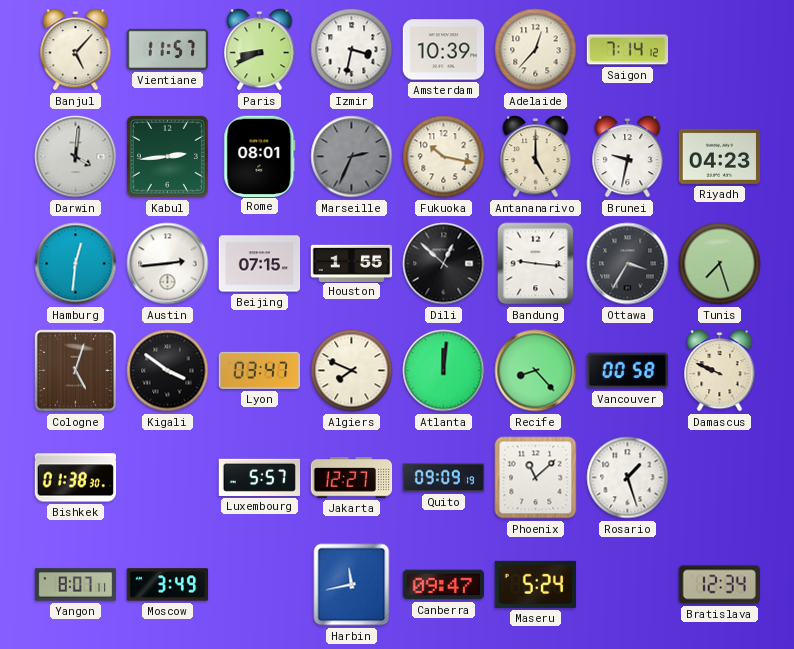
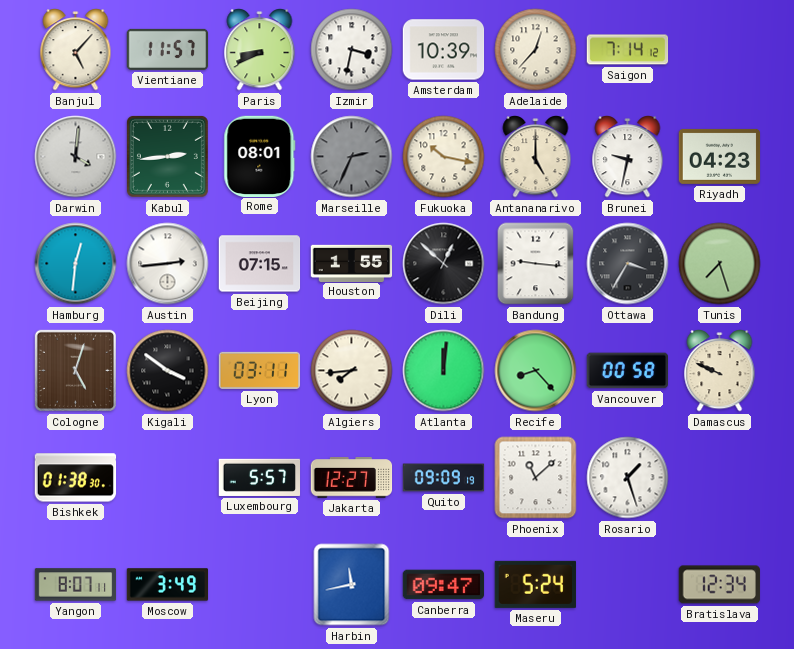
Lyon: 03:47 -> 03:11 (260, 370)
Algiers: 7:49 -> 7:44 (352, 371)
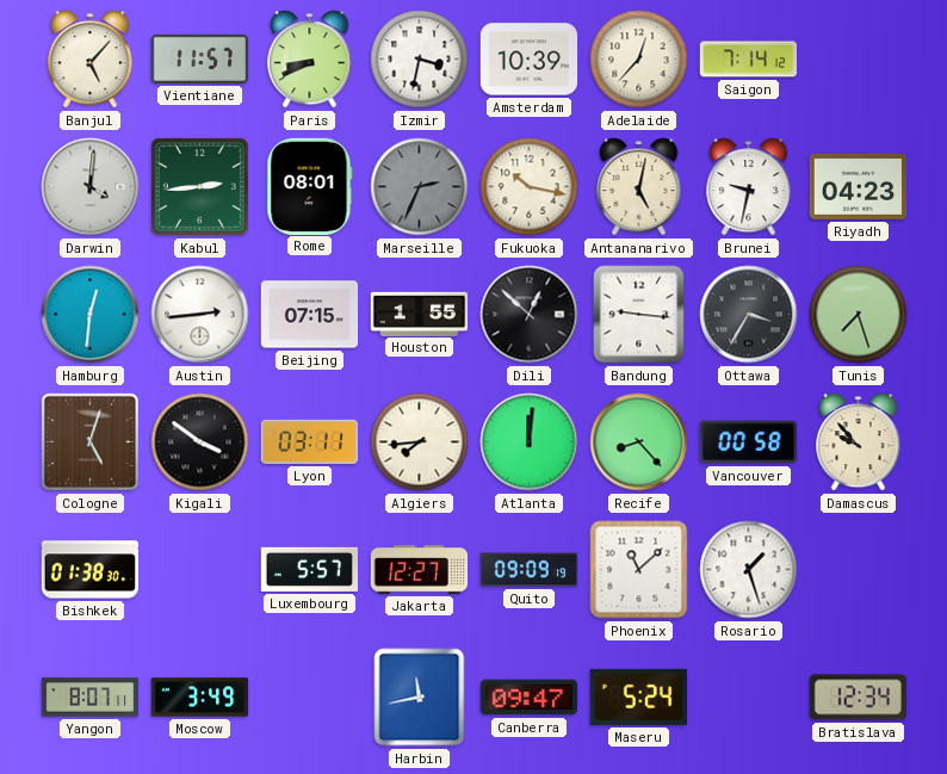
Antananarivo: 5:00 -> 5:02 (639, 187)
Damascus: 9:49 -> 9:53 (859, 442)
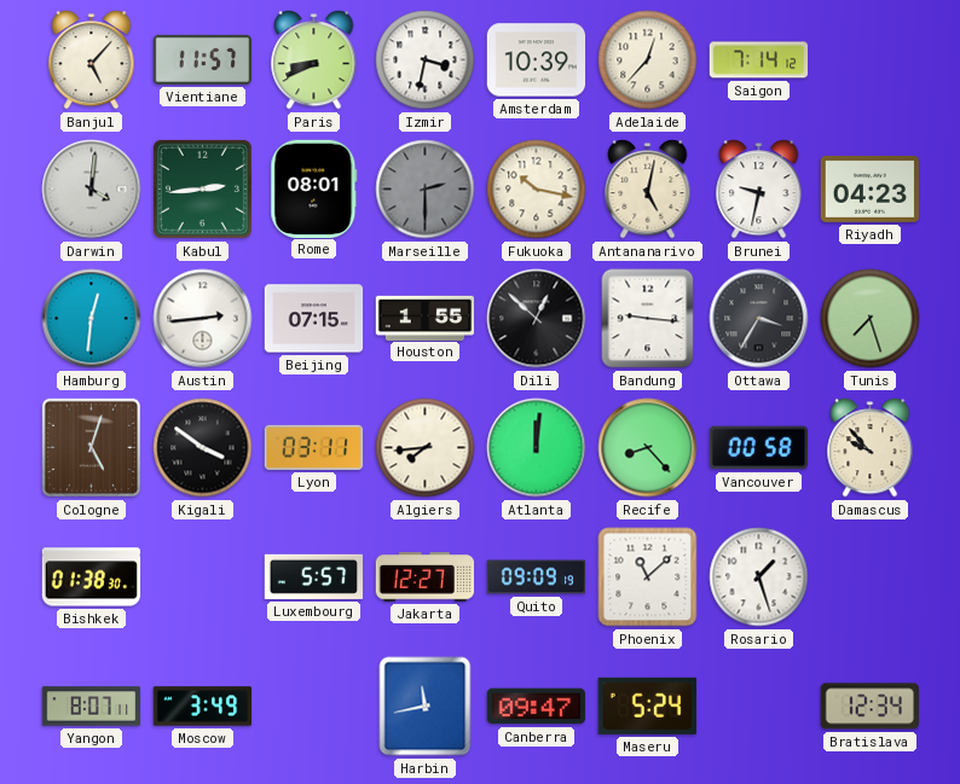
Marseille: 2:34 -> 2:30 (426, 190)
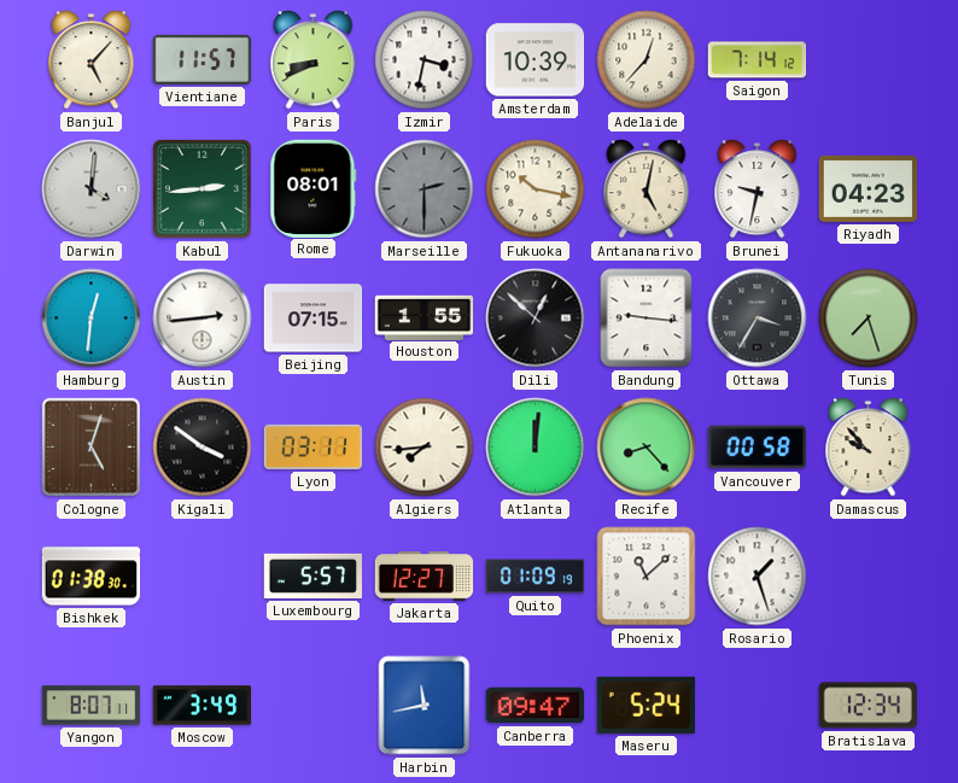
Quito: 09:09 -> 01:09 (536, 577)
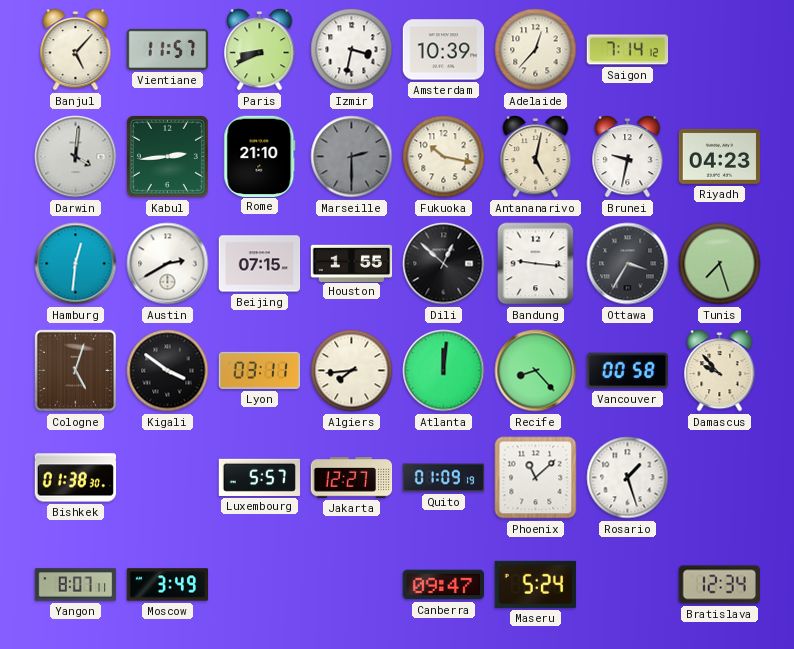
Rome: 08:01 -> 21:10 (260, 156)
Austin: 2:44 -> 2:40 (168, 264)
Harbin: 11:43 -> none (425, 706)
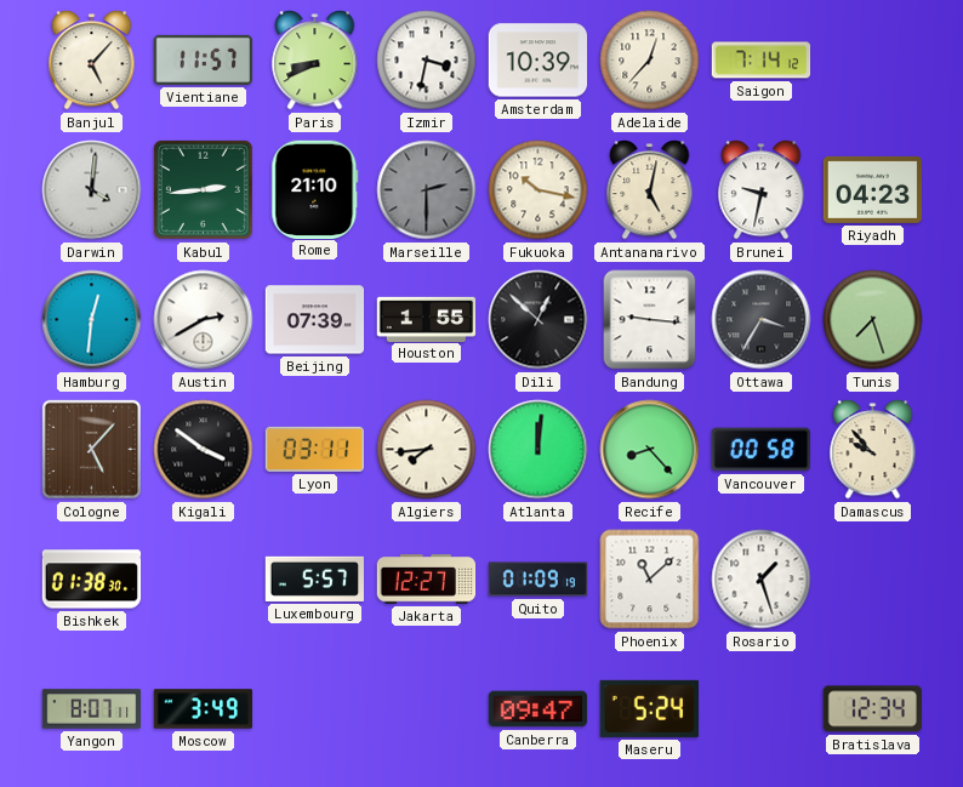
Beijing: 07:15 -> 07:39 (315, 320)
Cologne: 5:03 -> 5:07 (91, 449)
